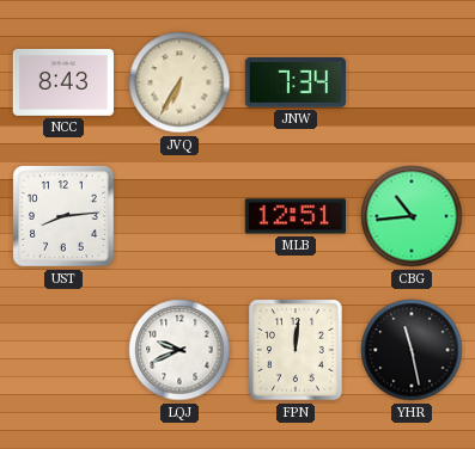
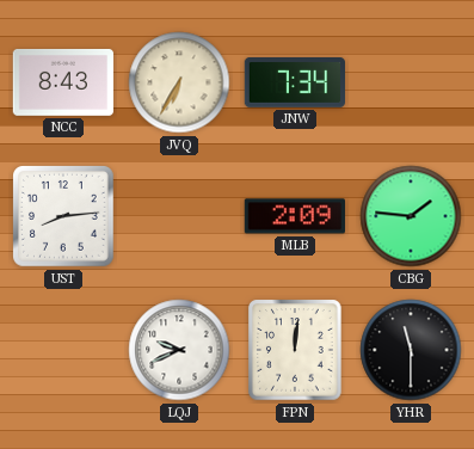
MLB: 12:51 -> 2:09 (294, 216)
CBG: 10:44 -> 1:46 (411, 216)
YHR: 11:28 -> 11:30 (411, 350)
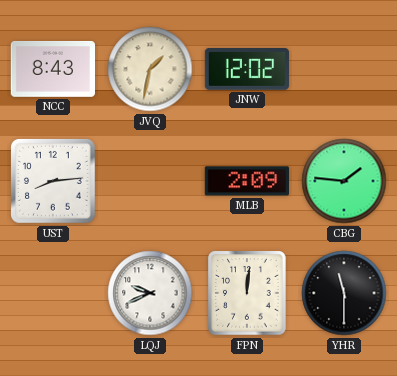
JVQ: 6:35 -> 1:32 (150, 69)
JNW: 7:34 -> 12:02 (246, 70)
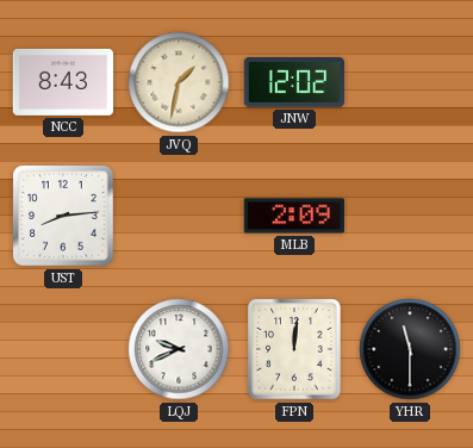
CBG: 1:46 -> none (344, 181)
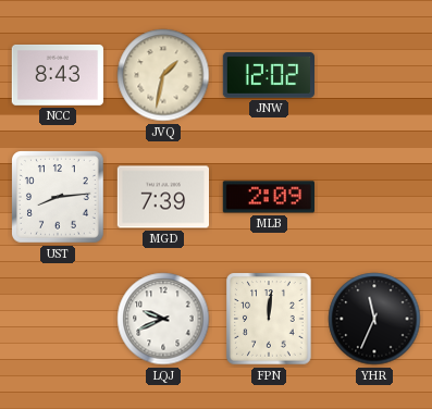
MGD: none -> 7:39 (162, 197)
YHR: 11:30 -> 11:34 (374, 319)
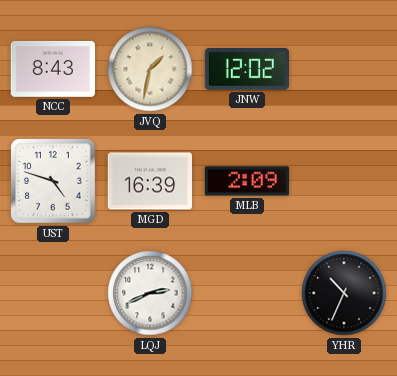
UST: 8:14 -> 4:48 (54, 182)
MGD: 7:39 -> 16:39 (149, 181)
LQJ: 9:41 -> 2:41 (150, 293)
FPN: 12:01 -> none (269, 319)
YHR: 11:34 -> 10:34 (344, 293)
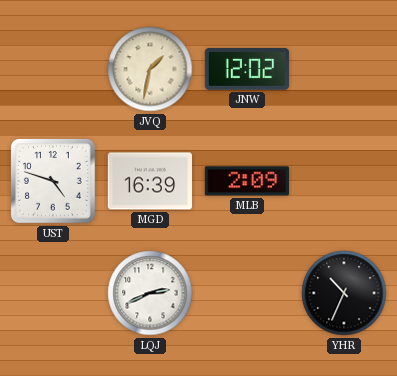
NCC: 8:43 -> none (52, 69)
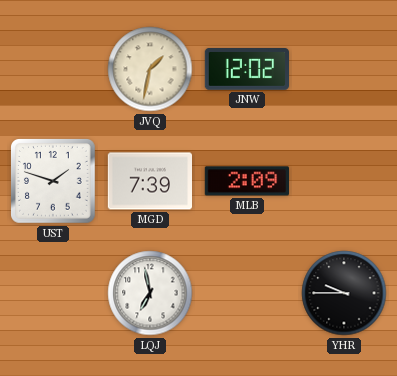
UST: 4:48 -> 1:48 (54, 182)
MGD: 16:39 -> 7:39 (149, 181)
LQJ: 2:41 -> 6:58 (150, 293)
YHR: 10:34 -> 9:45 (344, 293)
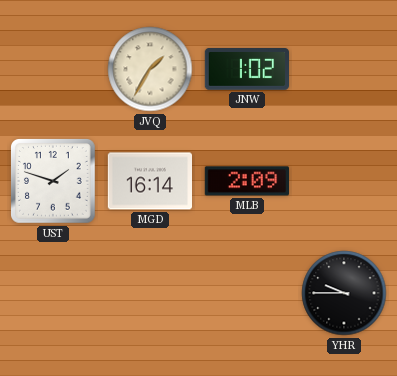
JVQ: 1:32 -> 1:35 (150, 69)
JNW: 12:02 -> 1:02 (246, 70)
MGD: 7:39 -> 16:14 (149, 181)
LQJ: 6:58 -> none (150, 293)
